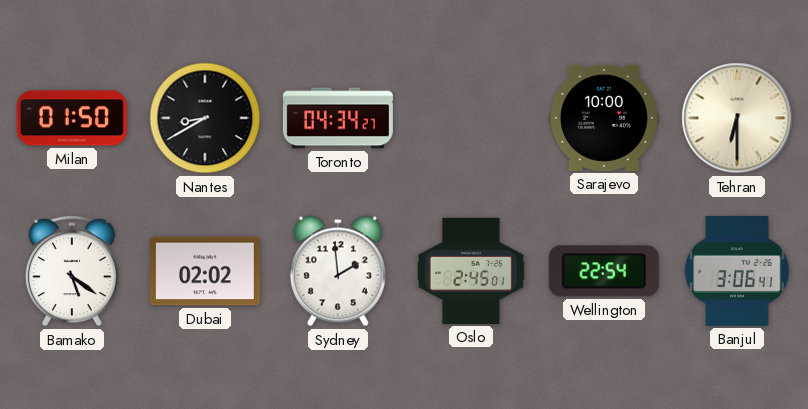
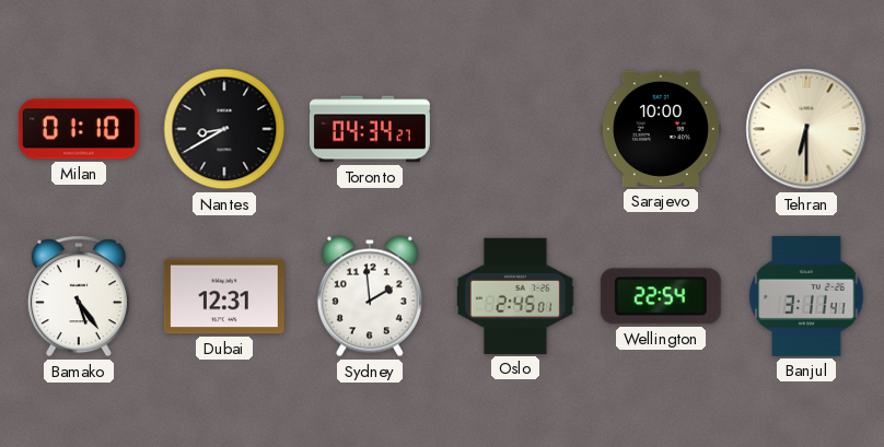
Milan: 01:50 -> 01:10 (79, 129)
Bamako: 5:21 -> 5:24 (79, 296)
Dubai: 02:02 -> 12:31 (224, 296)
Banjul: 3:06 -> 3:11 (806, 296)
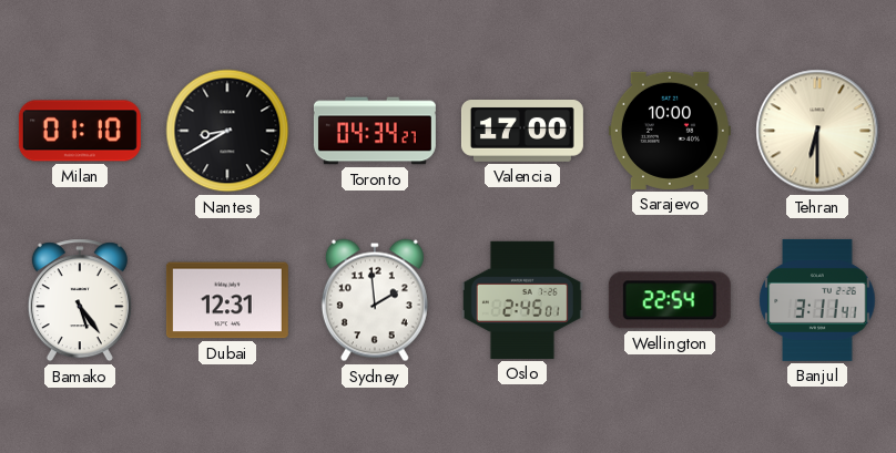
Valencia: none -> 17:00 (522, 132)
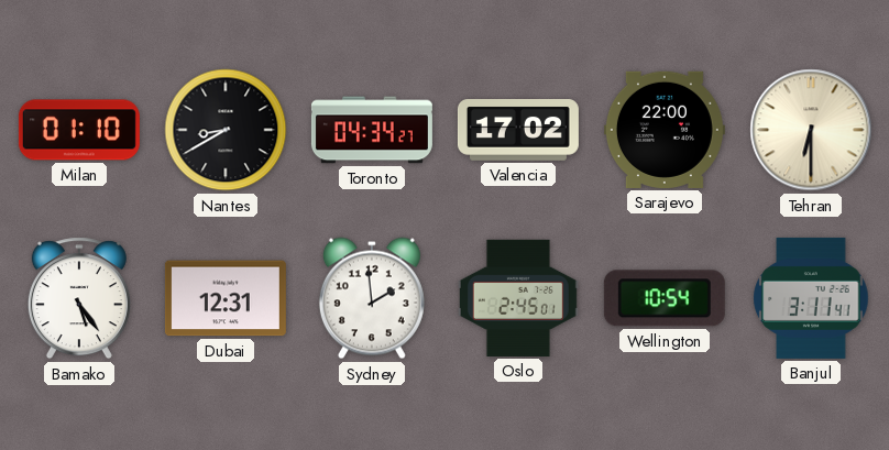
Valencia: 17:00 -> 17:02 (518, 131)
Sarajevo: 10:00 -> 22:00 (665, 130)
Wellington: 22:54 -> 10:54 (665, 298)
